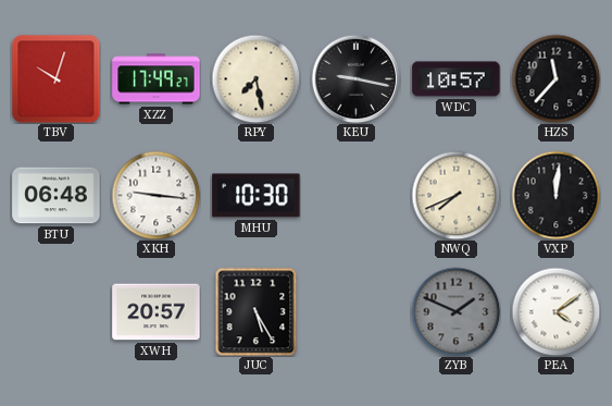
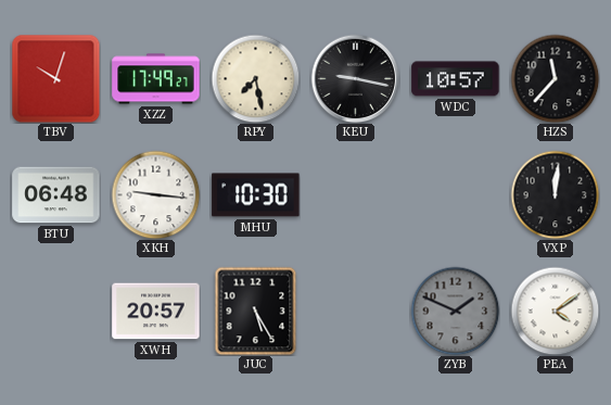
NWQ: 7:41 -> none (455, 195)
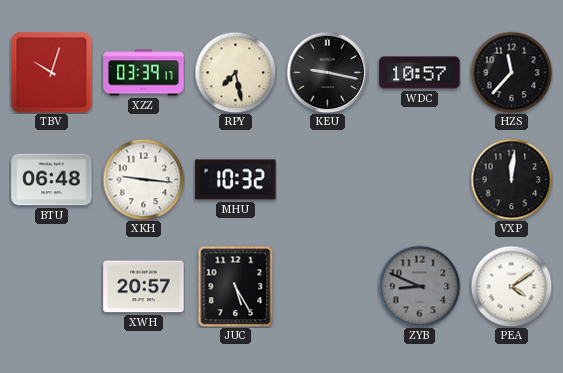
XZZ: 17:49 -> 03:39 (144, 73)
MHU: 10:30 -> 10:32 (236, 180)
ZYB: 1:49 -> 8:49 (419, 286)
